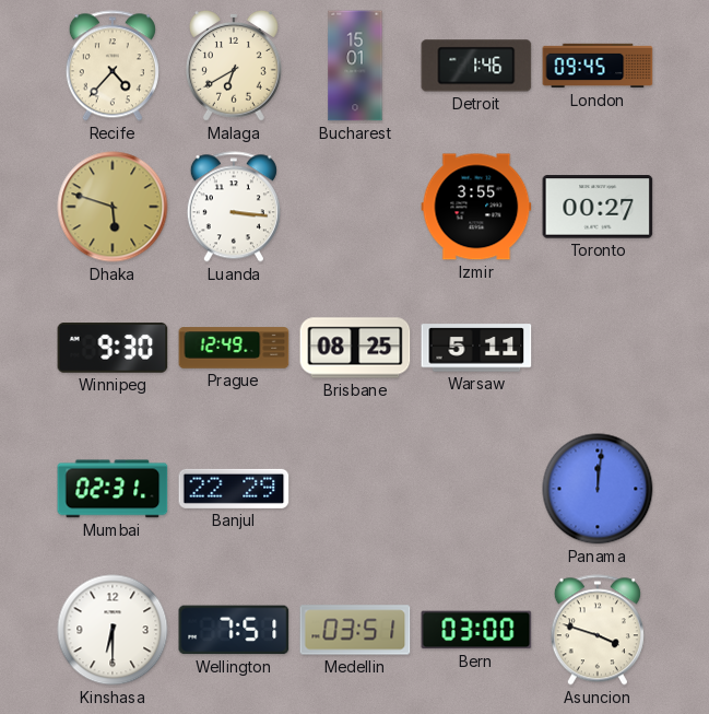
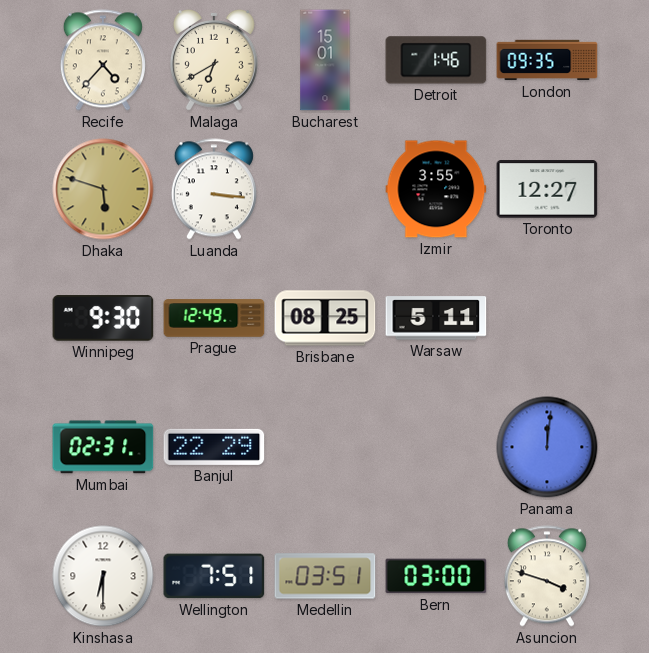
London: 09:45 -> 09:35 (547, 60)
Toronto: 00:27 -> 12:27 (547, 189)
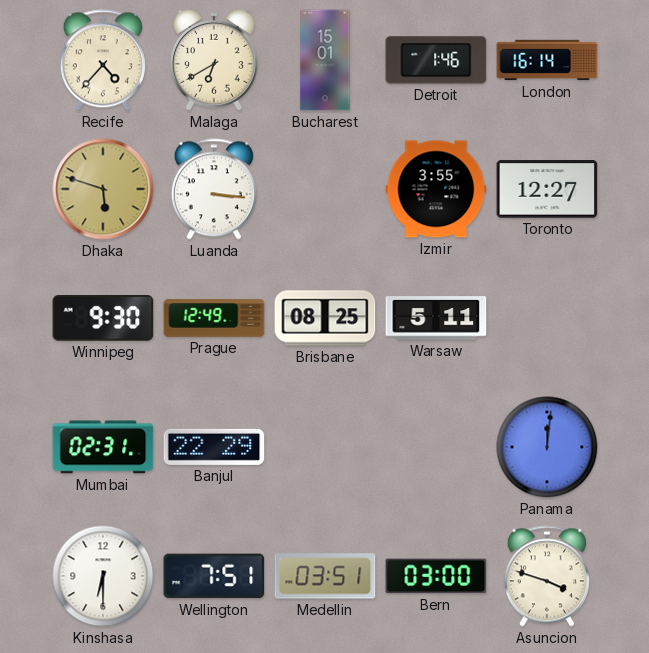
London: 09:35 -> 16:14 (547, 60)
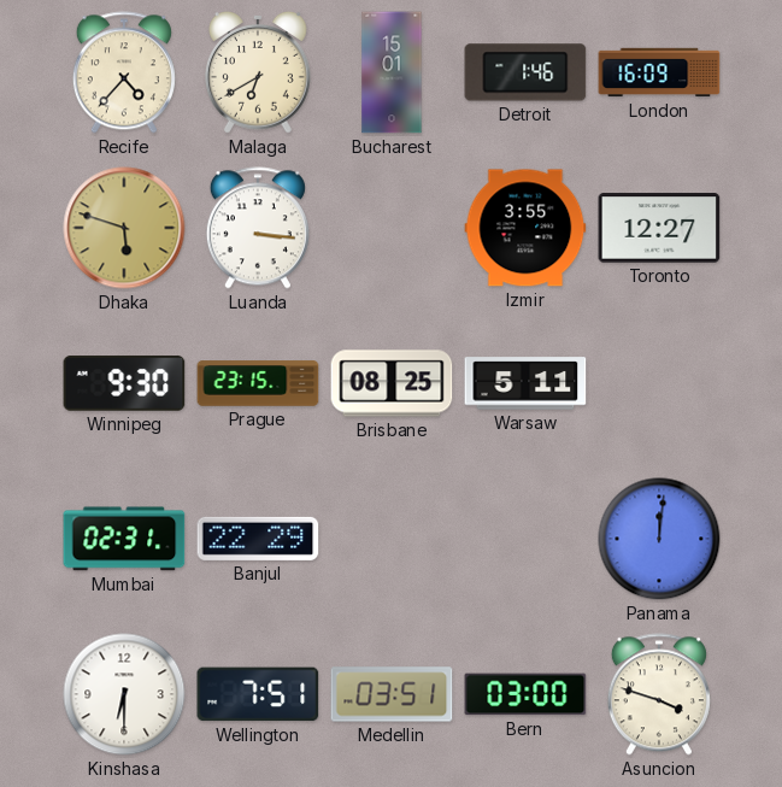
London: 16:14 -> 16:09 (659, 72)
Prague: 12:49 -> 23:15 (258, 383)
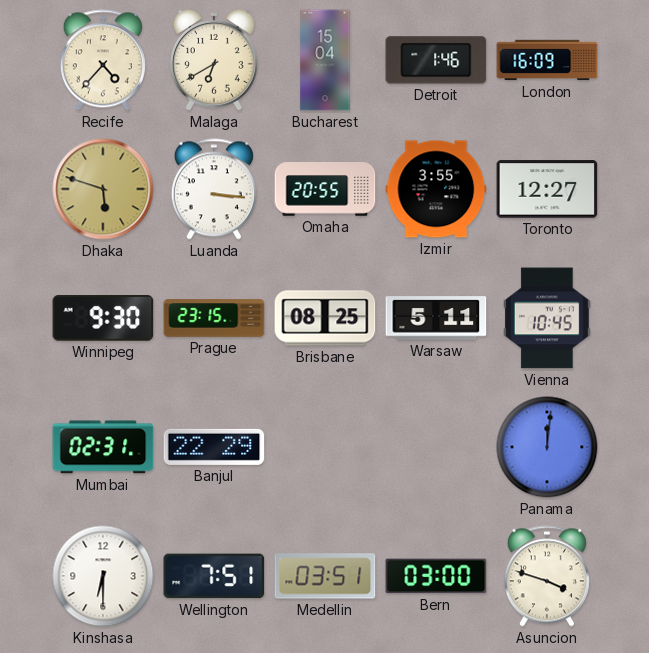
Bucharest: 15:01 -> 15:04 (325, 60)
Omaha: none -> 20:55 (325, 189)
Vienna: none -> 10:45 (547, 318)
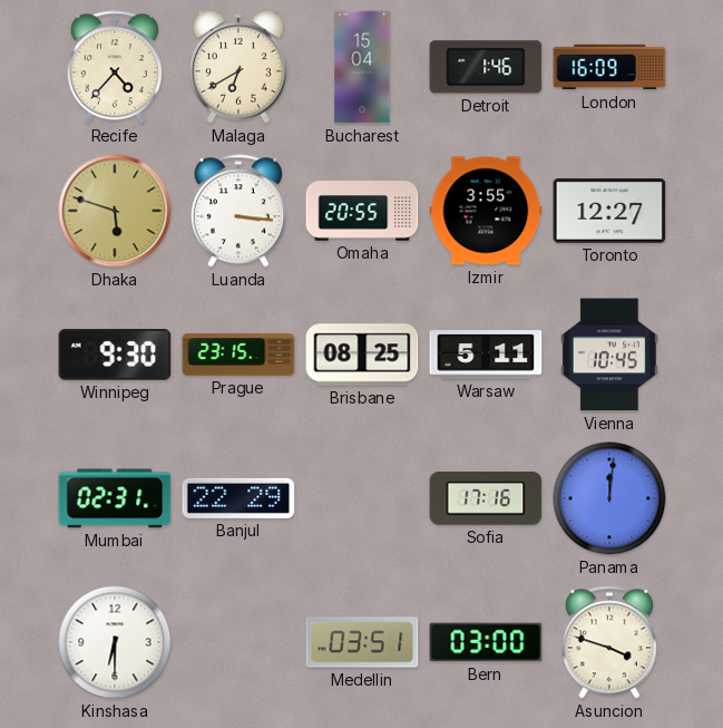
Sofia: none -> 17:16 (486, 499)
Wellington: 7:51 -> none (214, 576)
